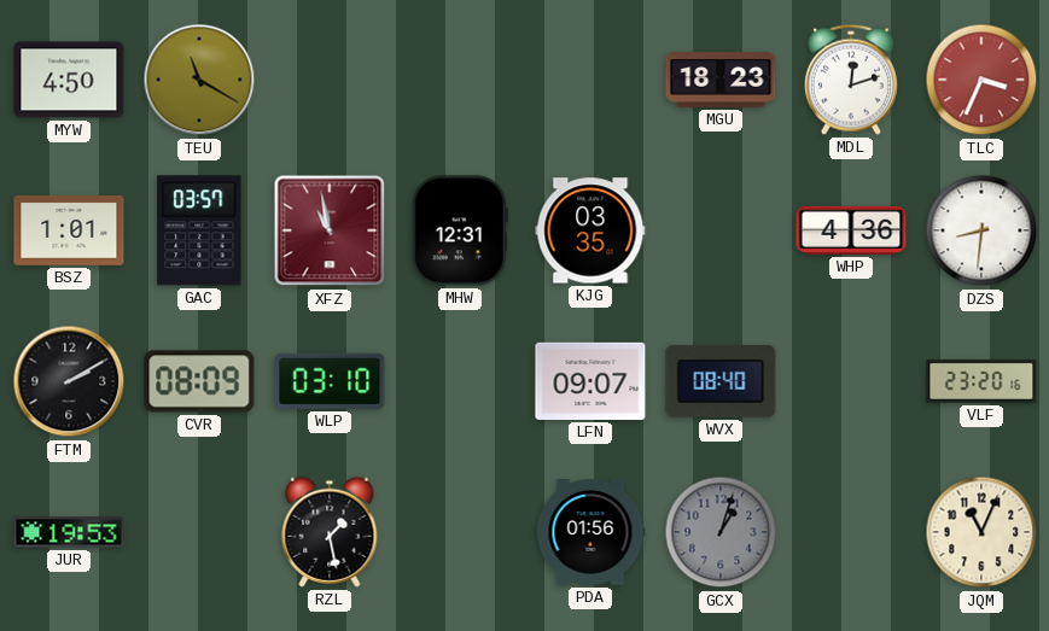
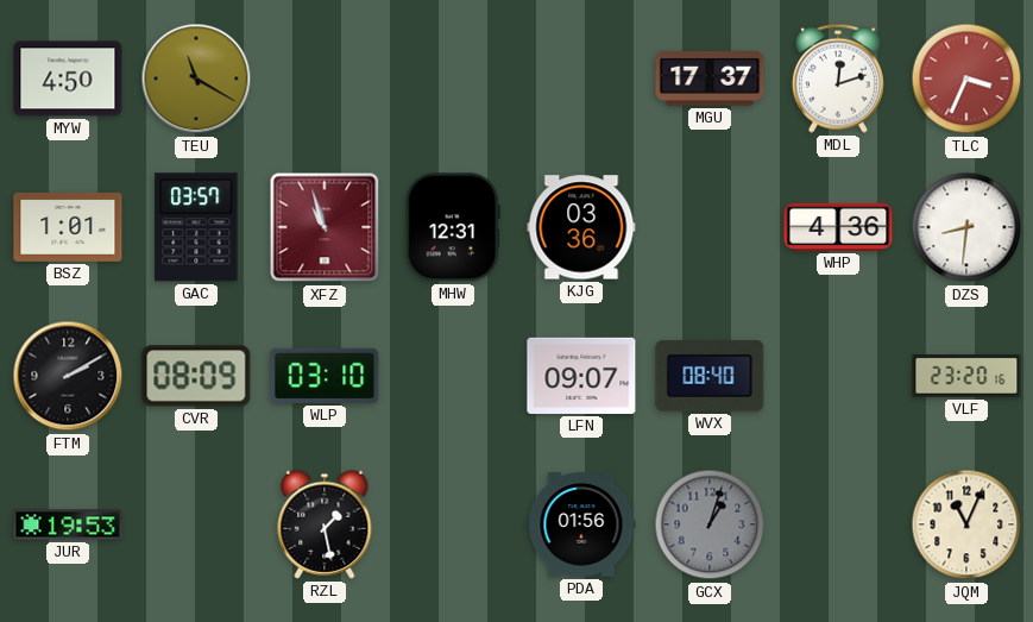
MGU: 18:23 -> 17:37 (710, 80)
XFZ: 10:58 -> 10:57 (325, 227)
KJG: 03:35 -> 03:36 (581, 227)
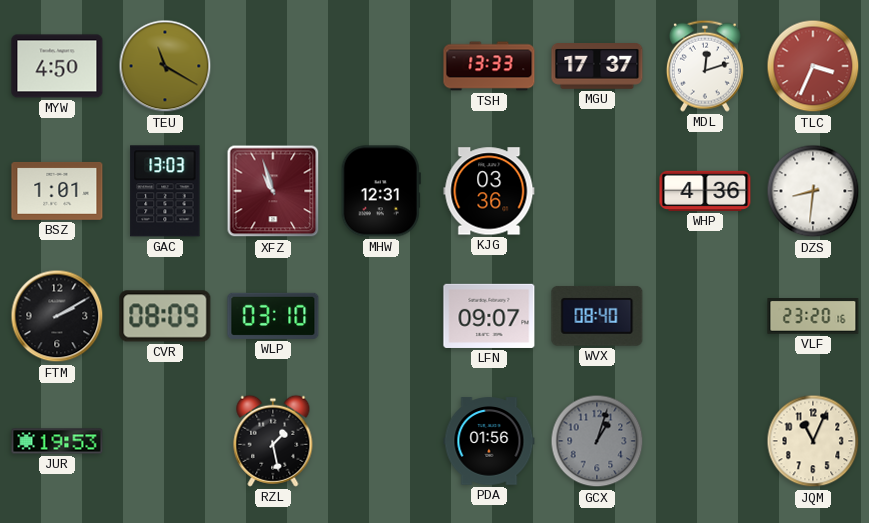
TSH: none -> 13:33 (489, 66)
GAC: 03:57 -> 13:03 (165, 191)
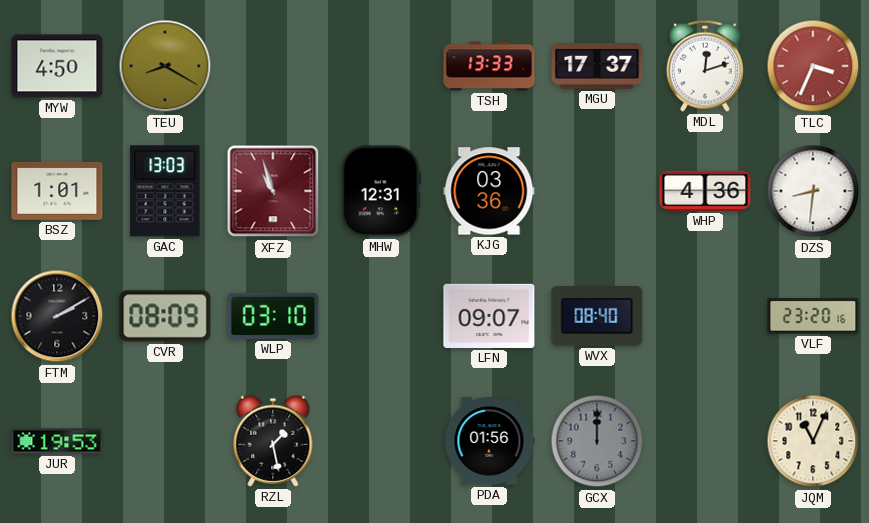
TEU: 11:20 -> 8:20 (165, 66)
GCX: 1:03 -> 12:00 (597, 441)
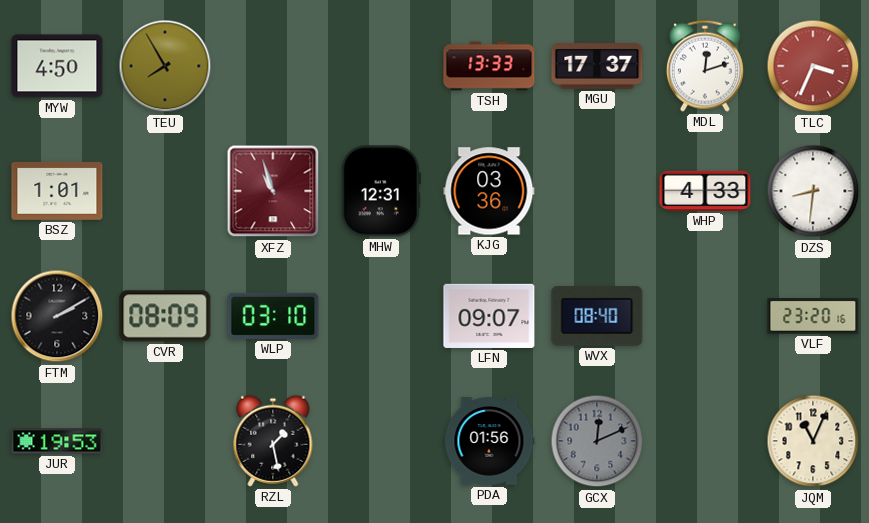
TEU: 8:20 -> 7:55 (165, 66)
GAC: 13:03 -> none (165, 191)
WHP: 4:36 -> 4:33 (705, 191)
GCX: 12:00 -> 12:11 (597, 441)
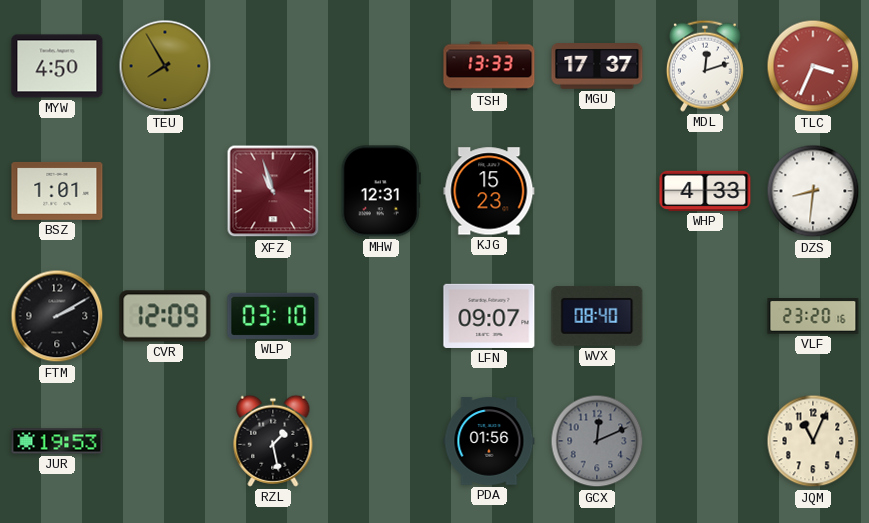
KJG: 03:36 -> 15:23 (489, 191)
CVR: 08:09 -> 12:09 (165, 316)
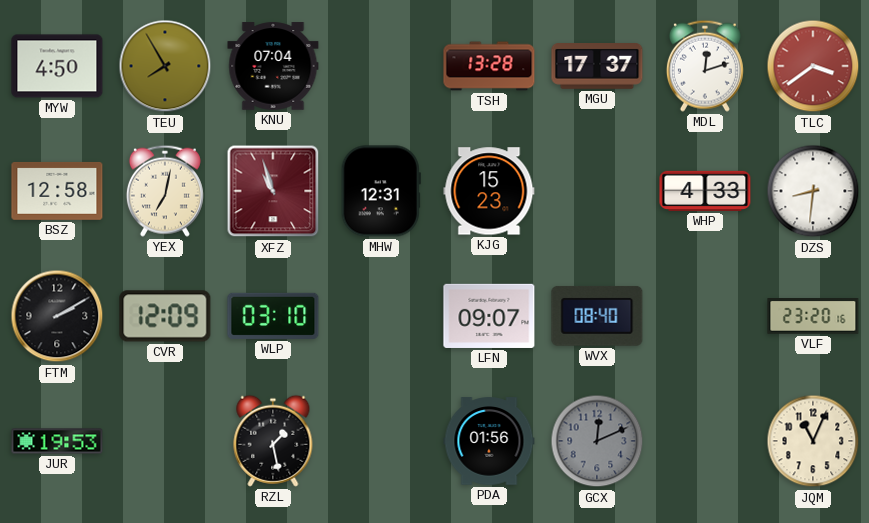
KNU: none -> 07:04 (273, 66)
TSH: 13:33 -> 13:28 (489, 66)
TLC: 3:34 -> 3:39 (813, 66)
BSZ: 1:01 -> 12:58 (57, 191)
YEX: none -> 7:02 (165, 191)
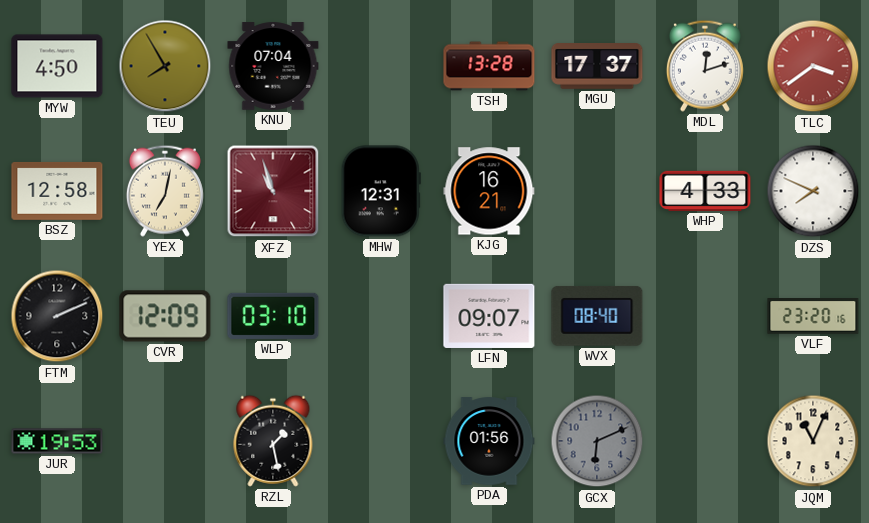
KJG: 15:23 -> 16:21 (489, 191)
DZS: 8:31 -> 7:49 (813, 191)
FTM: 2:10 -> 2:11 (57, 316)
GCX: 12:11 -> 6:11 (597, 441)
